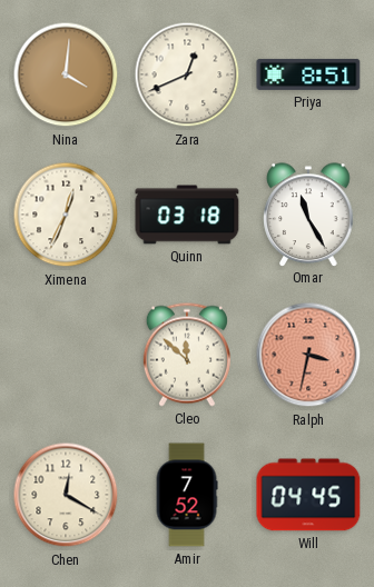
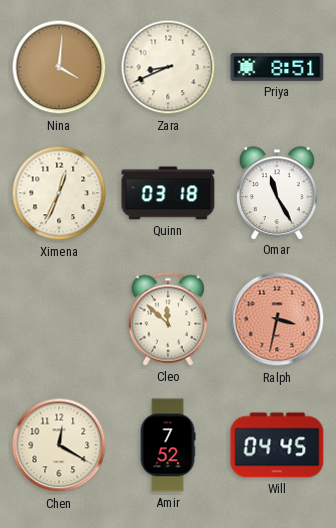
Zara: 12:41 -> 8:41 (168, 67)
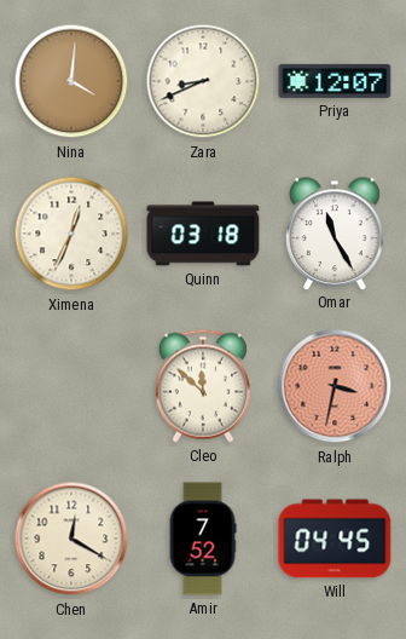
Priya: 8:51 -> 12:07 (335, 81)
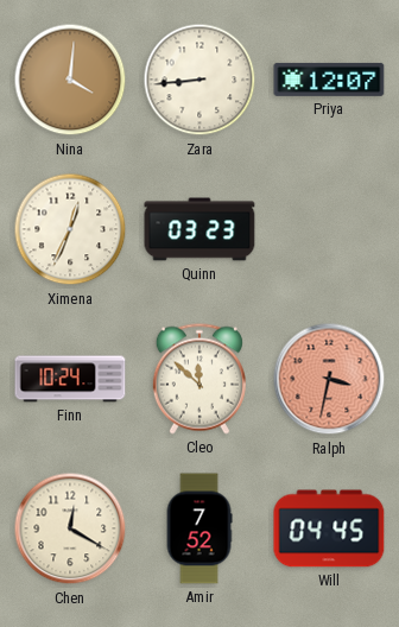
Zara: 8:41 -> 8:44 (199, 80)
Quinn: 03:18 -> 03:23 (199, 229)
Omar: 11:25 -> none (335, 234)
Finn: none -> 10:24 (70, 379)
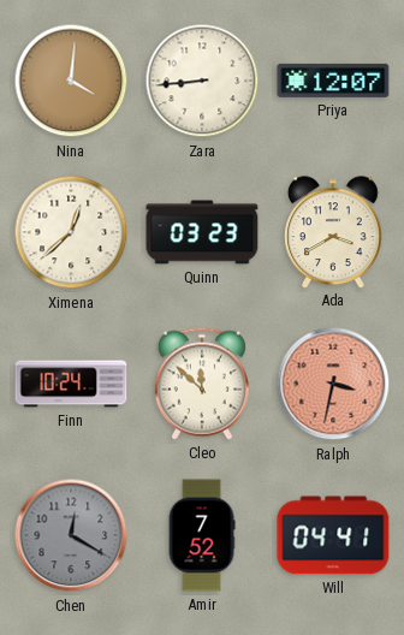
Ximena: 12:34 -> 12:38 (71, 232)
Ada: none -> 3:40 (333, 232)
Chen dial: cream -> grey (71, 535)
Will: 04:45 -> 04:41 (333, 535)
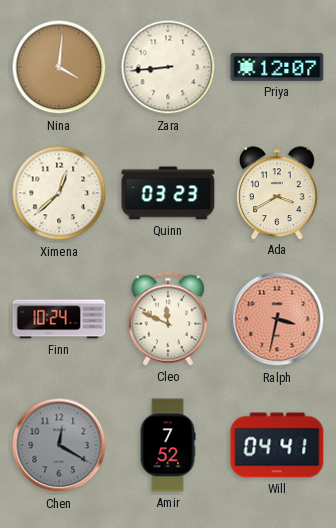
Cleo: 11:52 -> 11:49 (168, 319)
